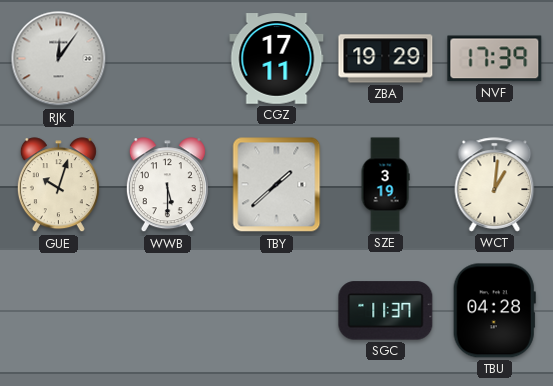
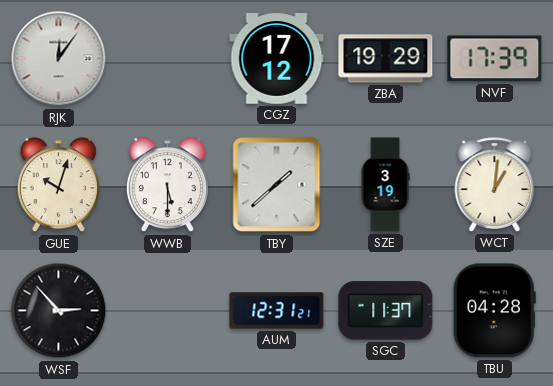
CGZ: 17:11 -> 17:12 (277, 59)
WSF: none -> 2:53 (59, 311)
AUM: none -> 12:31 (277, 311)
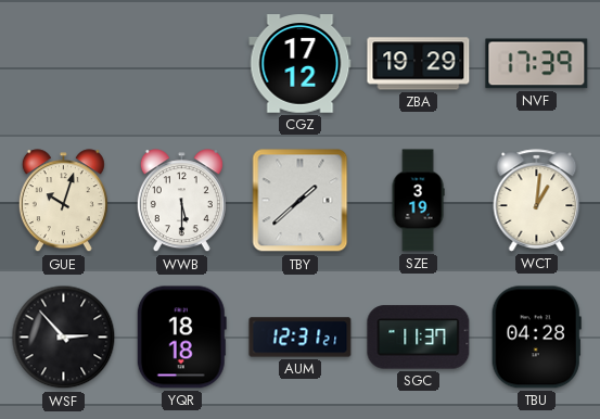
RJK: 12:06 -> none (59, 59)
YQR: none -> 18:18 (181, 338)
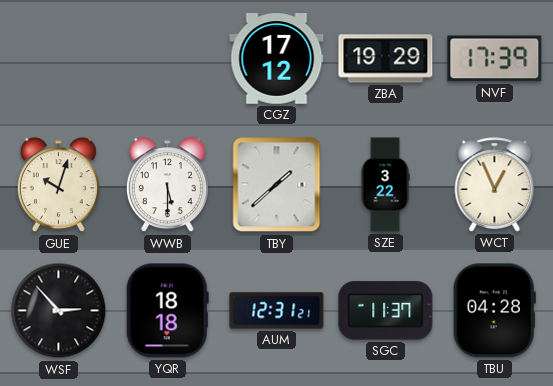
SZE: 3:19 -> 3:22 (385, 185)
WCT: 1:01 -> 12:56 (495, 185)
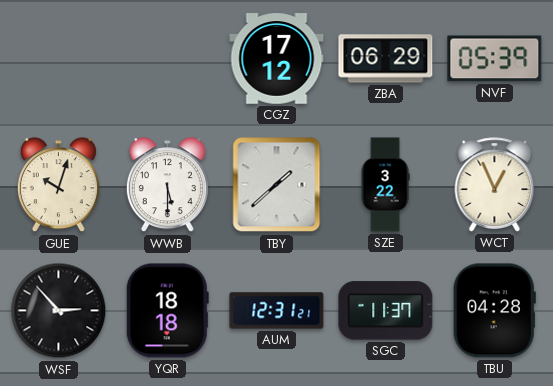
ZBA: 19:29 -> 06:29 (386, 59)
NVF: 17:39 -> 05:39 (495, 59)
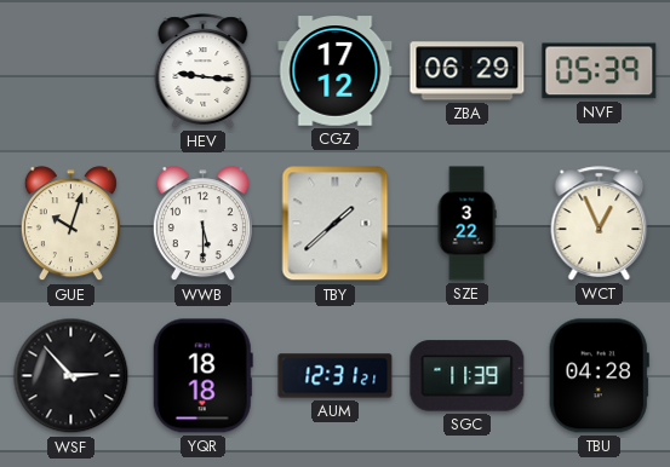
HEV: none -> 9:16 (204, 71)
SGC: 11:37 -> 11:39 (468, 376)
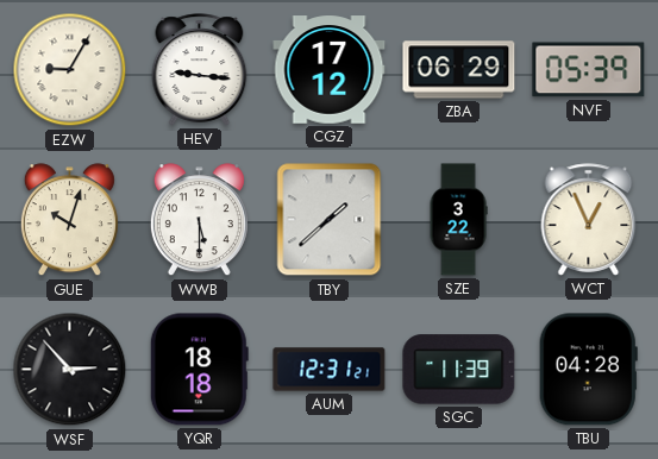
EZW: none -> 9:05 (70, 70)
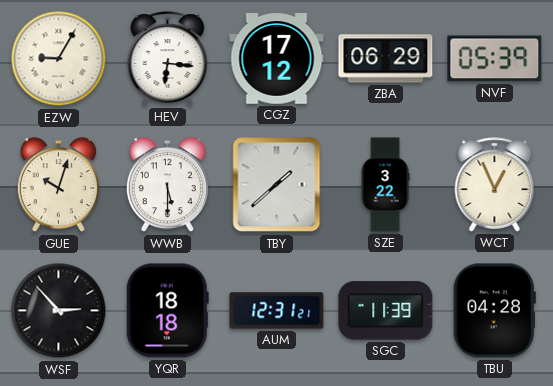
HEV: 9:16 -> 6:16 (168, 59)
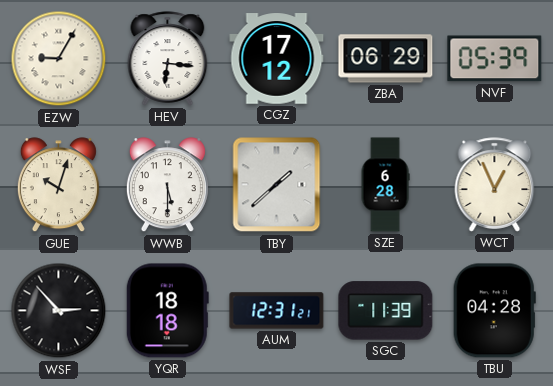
SZE: 3:22 -> 6:28 (385, 185)
